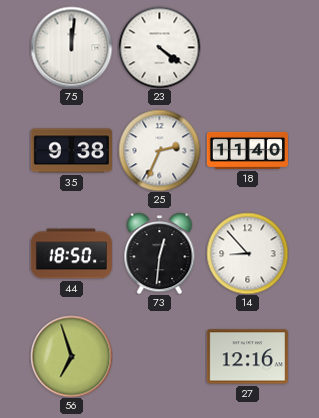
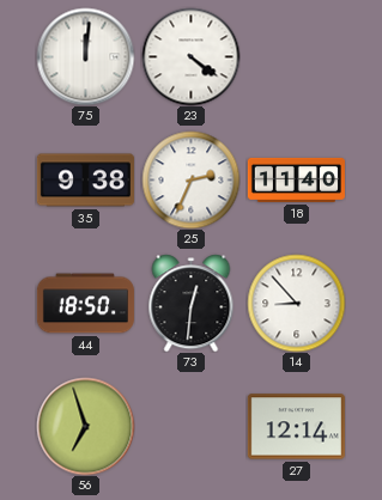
27: 12:16 -> 12:14 (296, 427)
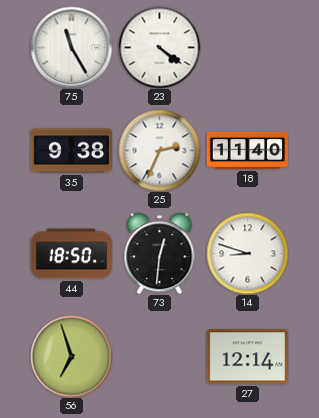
75: 12:01 -> 11:25 (71, 47)
14: 8:53 -> 8:48 (247, 253)
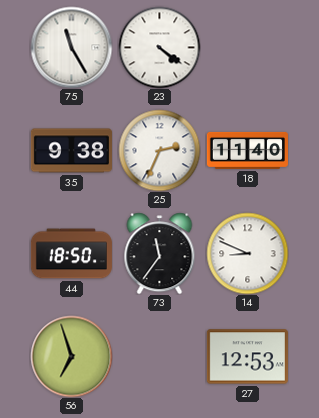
73: 12:31 -> 11:36 (160, 253)
14: 8:48 -> 8:49 (247, 253)
27: 12:14 -> 12:53 (247, 357)
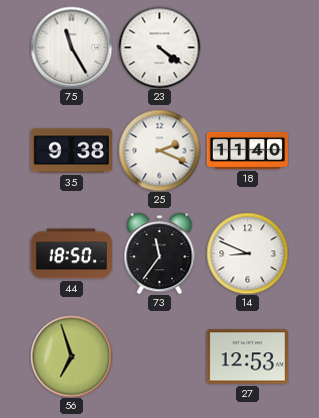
25: 2:34 -> 2:19 (159, 150)
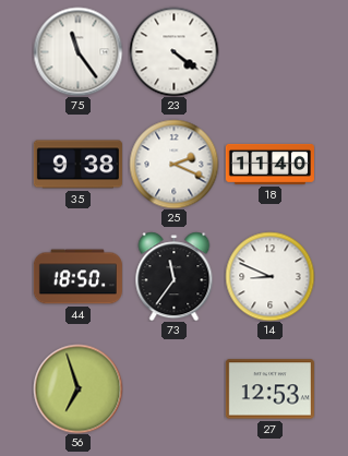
75: 11:25 -> 11:24 (77, 51)
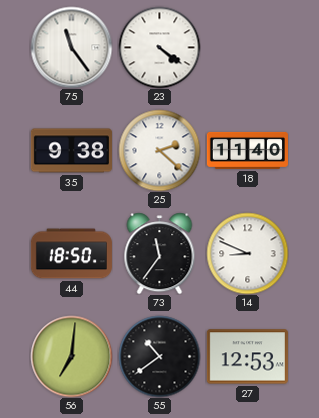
25: 2:19 -> 2:22 (159, 150)
56: 6:57 -> 7:01 (71, 356)
55: none -> 10:39 (159, 356)
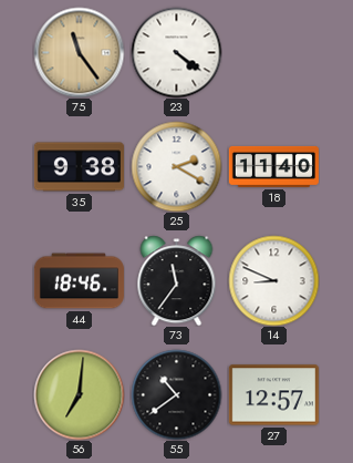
75 dial: white -> champagne (79, 52)
25: 2:22 -> 2:20 (176, 166)
44: 18:50 -> 18:46 (79, 281)
27: 12:53 -> 12:57 (273, 395)
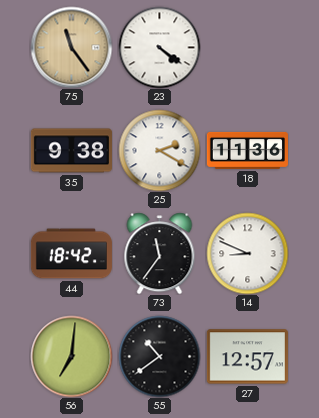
18: 11:40 -> 11:36 (247, 150)
44: 18:46 -> 18:42 (71, 254)
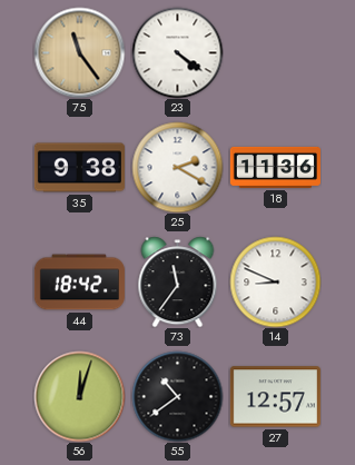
56: 7:01 -> 12:03 (79, 396)
